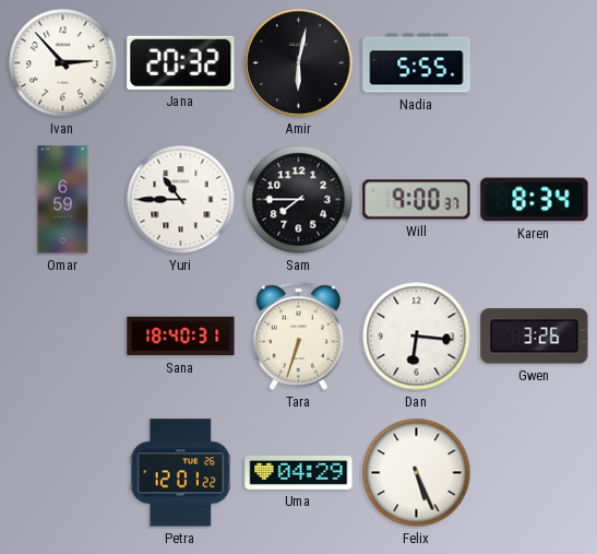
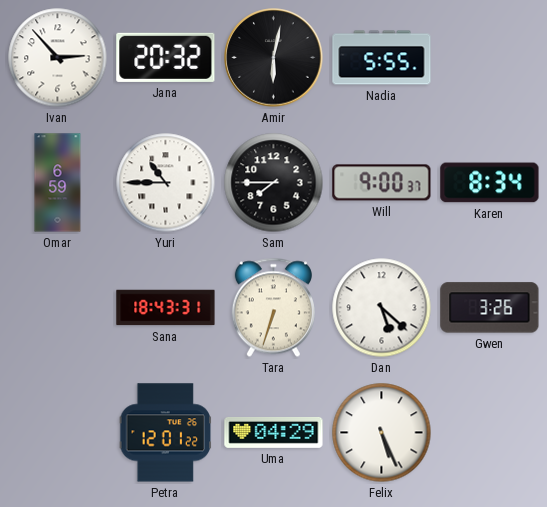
Sana: 18:40 -> 18:43 (166, 308)
Dan: 6:16 -> 5:22 (382, 308)
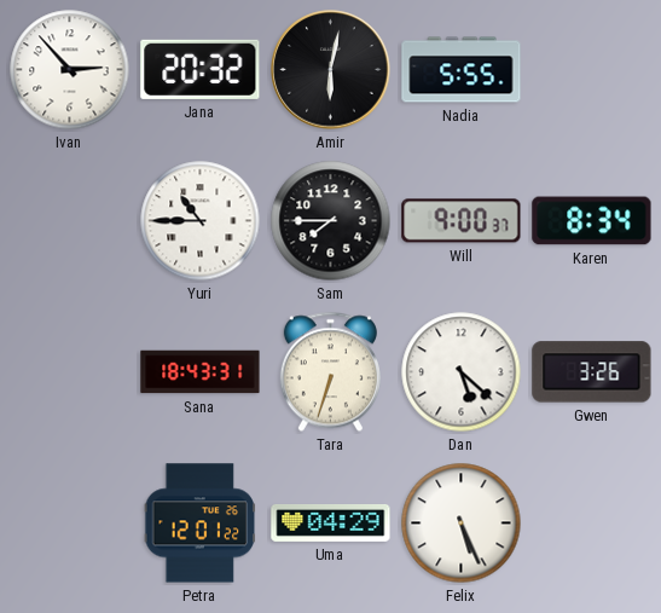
Omar: 6:59 -> none (58, 183)
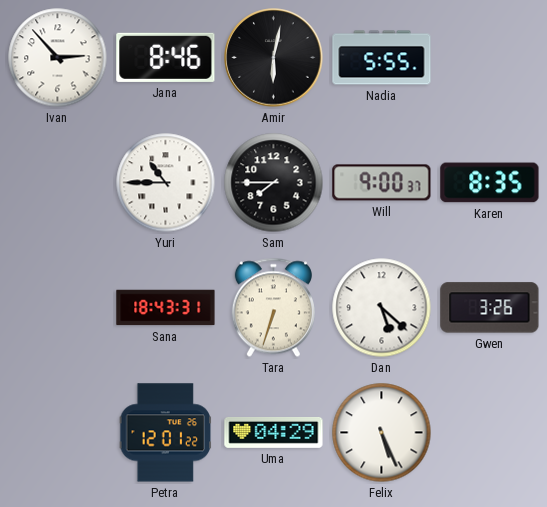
Jana: 20:32 -> 8:46 (166, 57)
Karen: 8:34 -> 8:35 (490, 183)
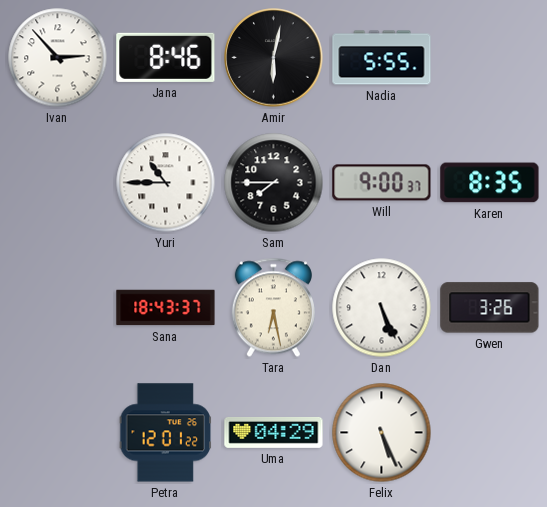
Sana: 18:43:31 -> 18:43:37 (166, 308)
Tara: 6:33 -> 6:28 (273, 308)
Dan: 5:22 -> 5:26 (382, 308)
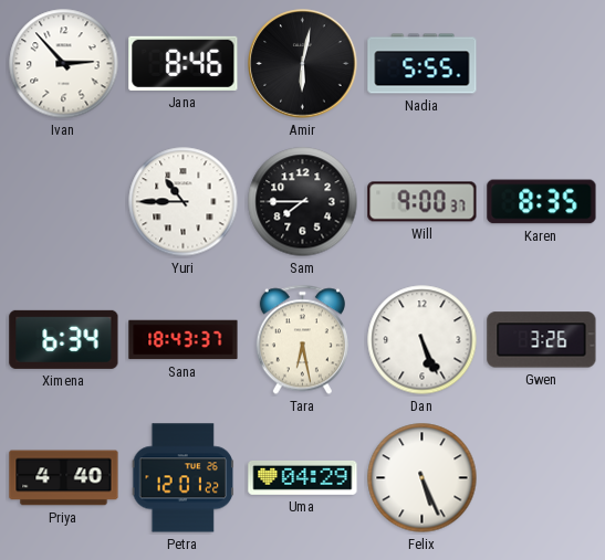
Ximena: none -> 6:34 (64, 339)
Priya: none -> 4:40 (64, 478)
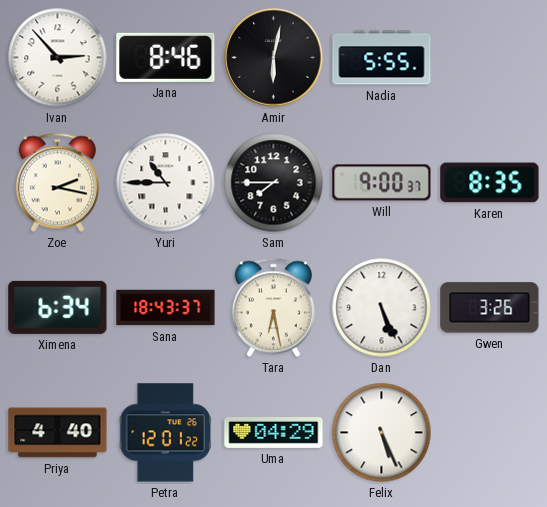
Zoe: none -> 2:17 (57, 183)
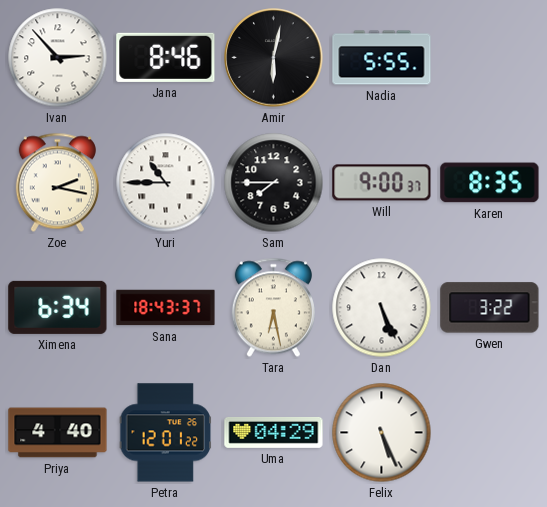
Gwen: 3:26 -> 3:22 (490, 308)
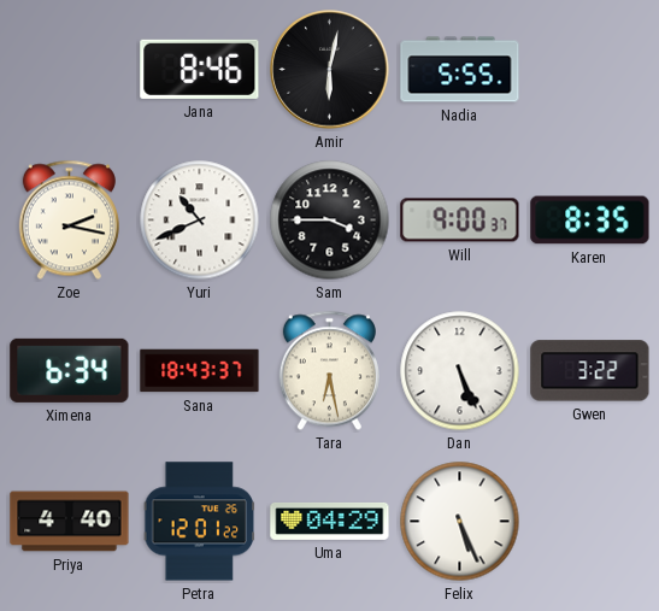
Ivan: 2:53 -> none (58, 58)
Yuri: 10:45 -> 10:41 (200, 221)
Sam: 7:45 -> 3:45 (330, 221)
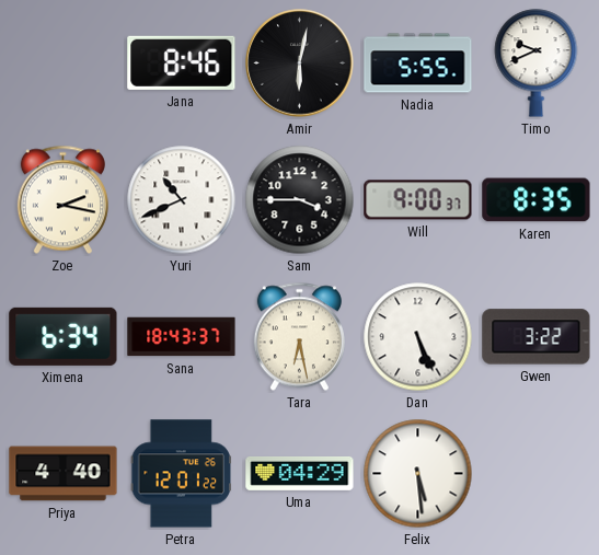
Timo: none -> 9:41 (537, 63)
Felix: 5:26 -> 5:29 (418, 474)
